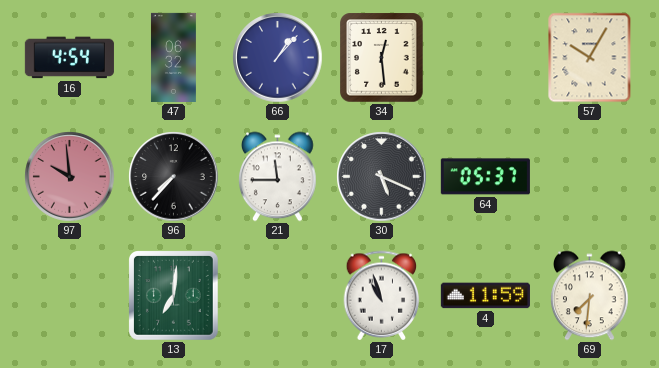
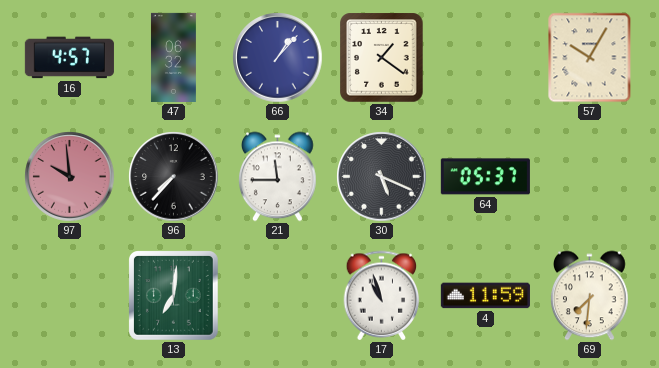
16: 4:54 -> 4:57 (69, 58)
34: 12:29 -> 1:21 (382, 58)
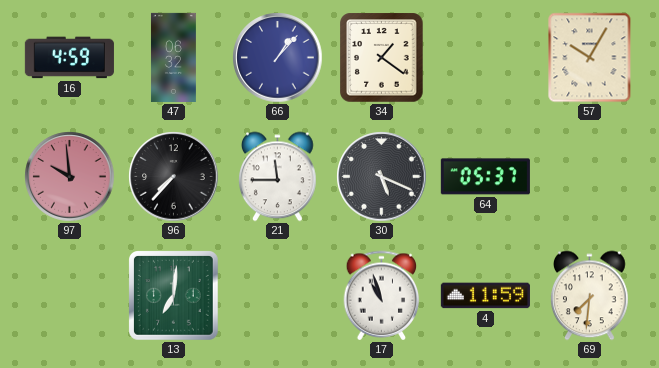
16: 4:57 -> 4:59 (69, 58)
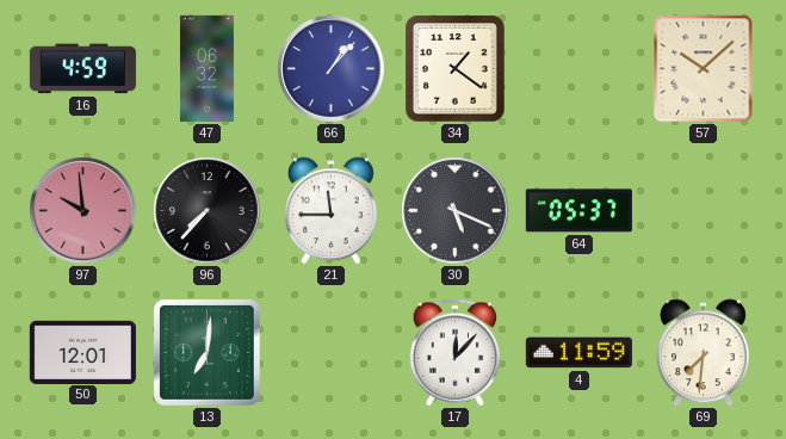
57: 10:05 -> 10:08 (704, 69)
50: none -> 12:01 (82, 352)
17: 10:57 -> 12:07 (456, 353)
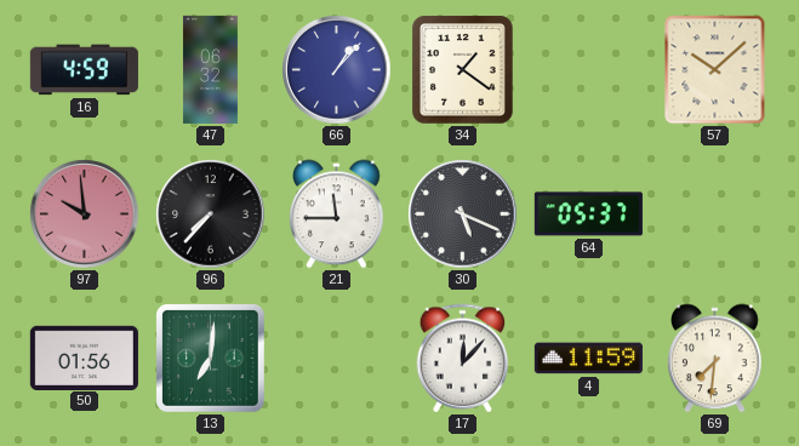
50: 12:01 -> 01:56 (84, 358)
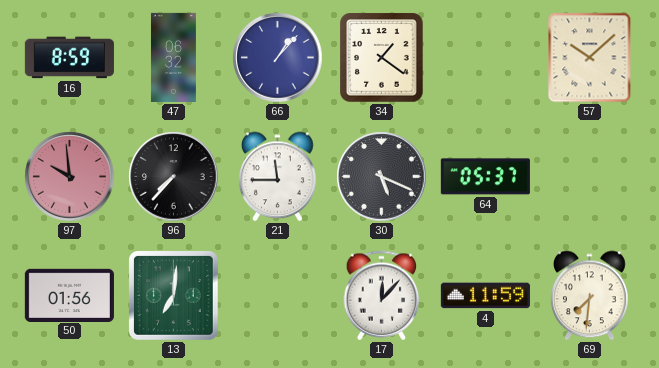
16: 4:59 -> 8:59 (69, 58)
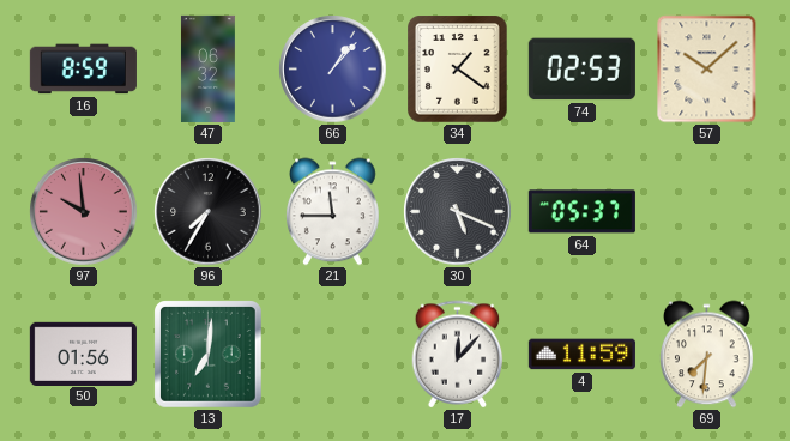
74: none -> 02:53 (581, 70)
96: 7:37 -> 7:35 (209, 212)
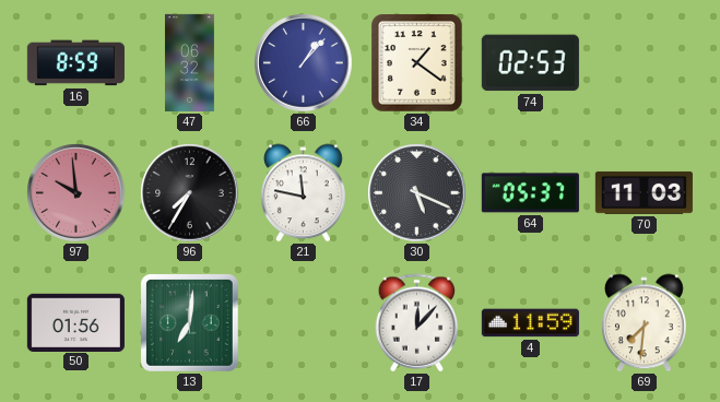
57: 10:08 -> none (707, 70)
21: 11:45 -> 11:47 (304, 193)
70: none -> 11:03 (644, 192)
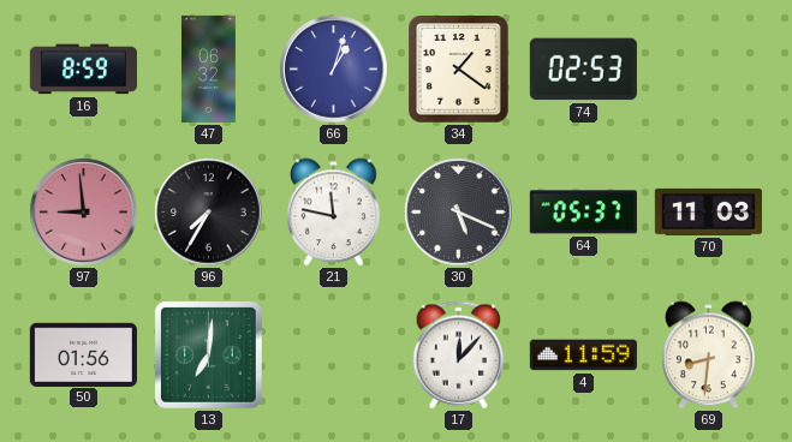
66: 1:07 -> 1:03 (334, 70)
97: 9:59 -> 8:59 (84, 213)
69: 7:31 -> 8:31 (709, 356)
